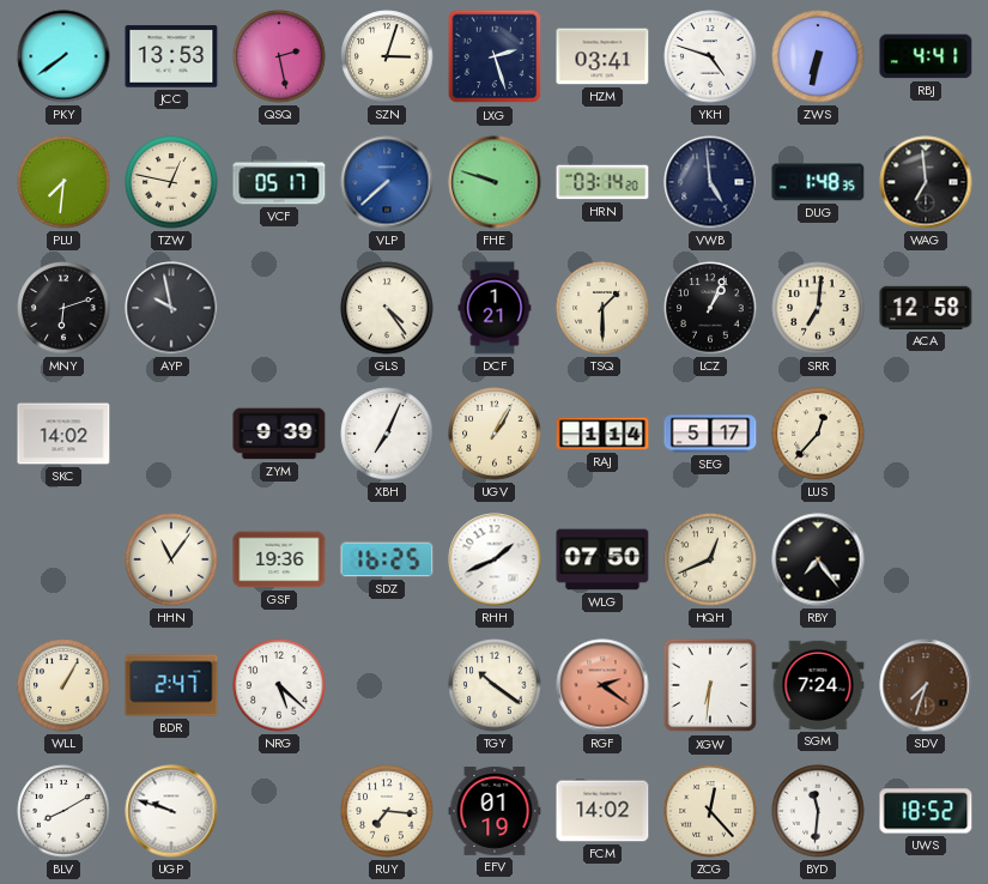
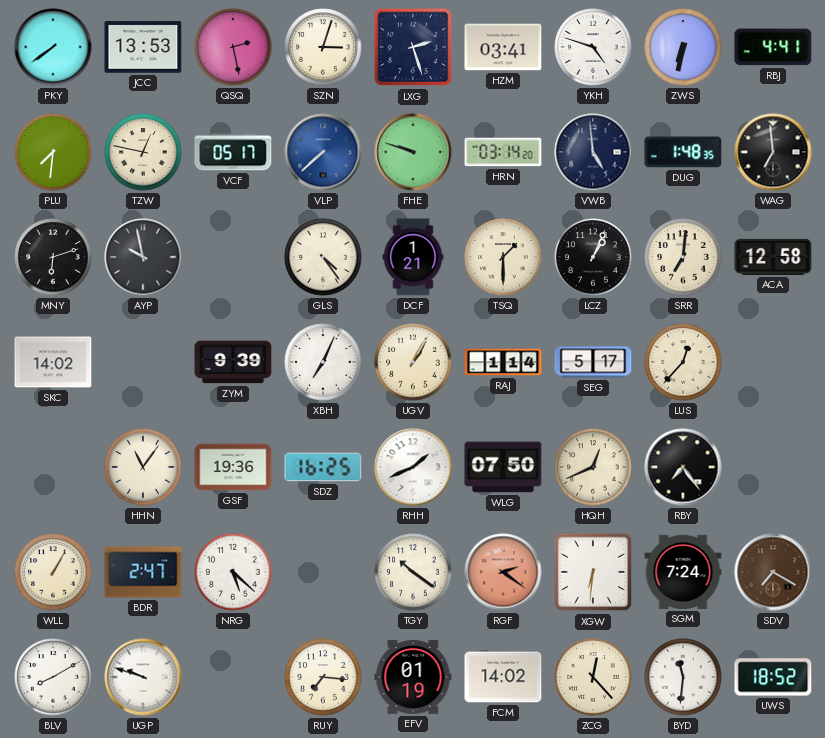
SDV: 7:33 -> 7:20 (773, 572)
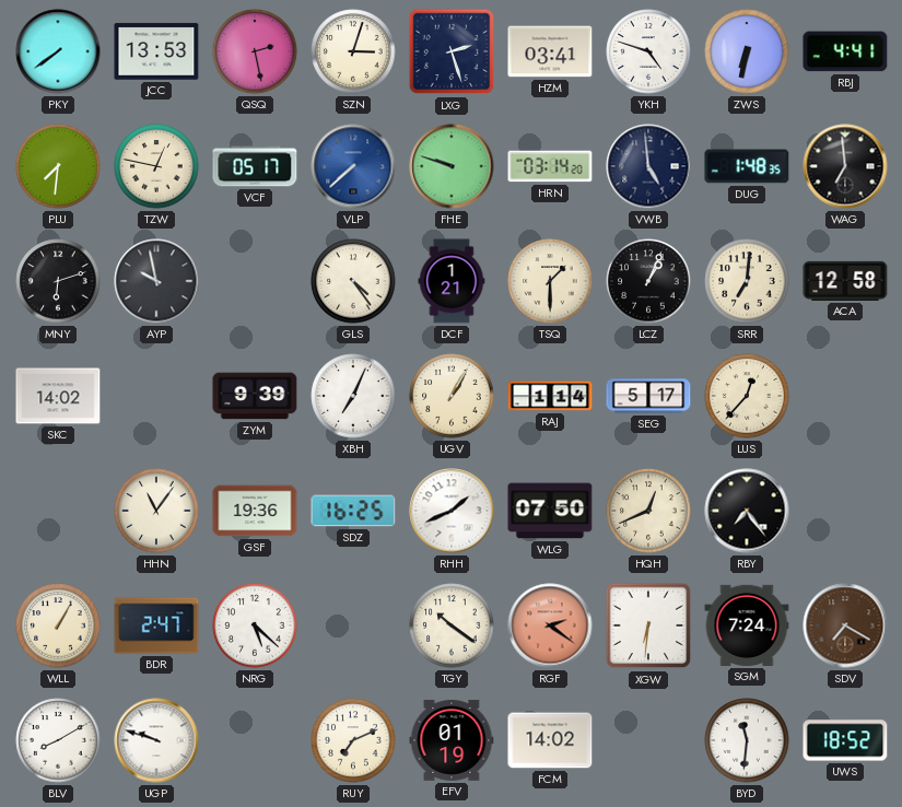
RUY: 7:16 -> 7:11 (353, 740)
ZCG: 12:23 -> none (593, 677)
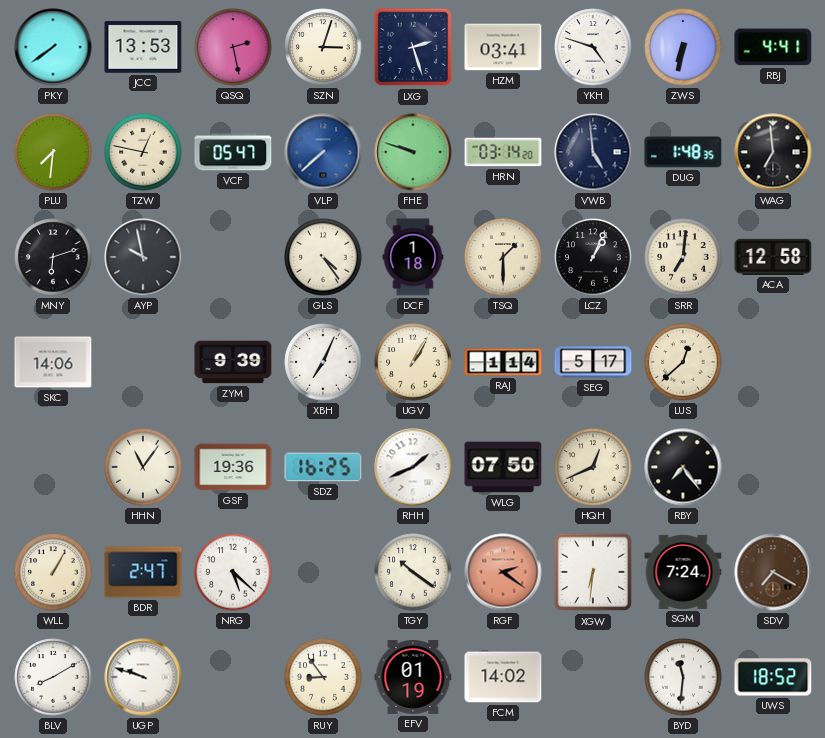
VCF: 05:17 -> 05:47 (233, 152)
DCF: 1:21 -> 1:18 (413, 257)
SKC: 14:02 -> 14:06 (53, 362)
LUS: 12:37 -> 12:38 (683, 362)
RUY: 7:11 -> 8:54 (323, 677)
